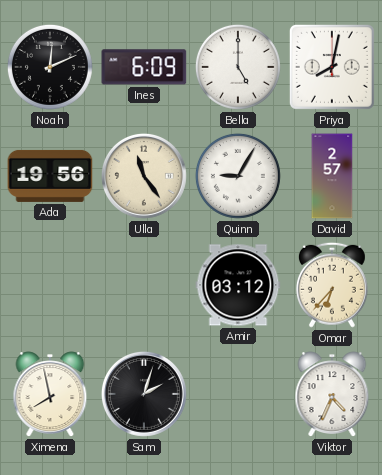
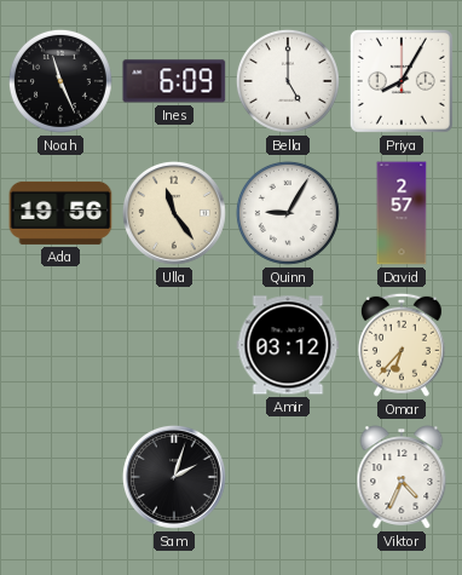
Noah: 12:11 -> 11:26 (60, 81)
Priya: 8:02 -> 8:05 (402, 81)
Ximena: 7:58 -> none (50, 394)
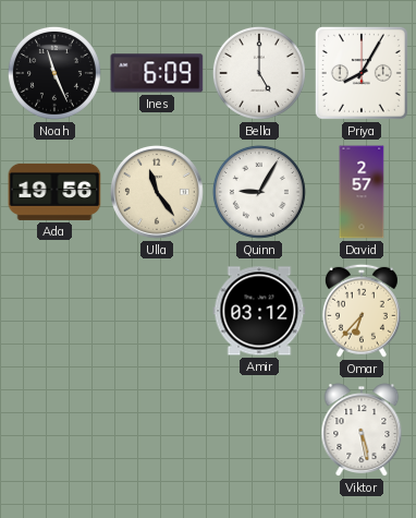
Sam: 2:03 -> none (174, 477)
Viktor: 4:34 -> 5:28 (362, 430)
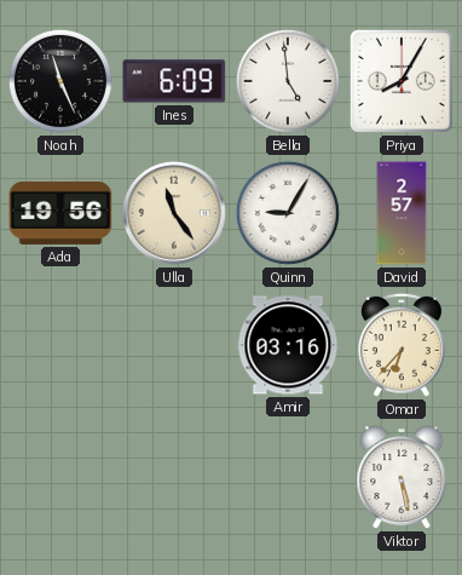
Bella: 5:00 -> 4:59 (288, 81)
Amir: 03:12 -> 03:16 (288, 345)
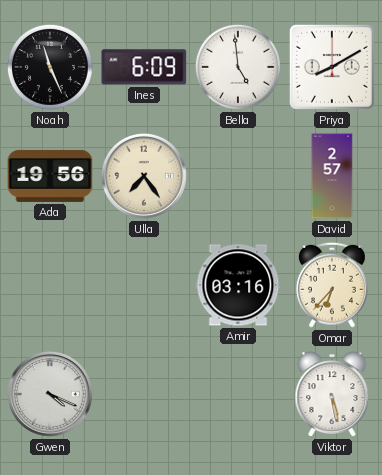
Priya: 8:05 -> 8:10 (332, 67)
Ulla: 11:24 -> 7:24 (144, 176)
Quinn: 9:05 -> none (288, 213)
Gwen: none -> 4:19 (50, 394)
